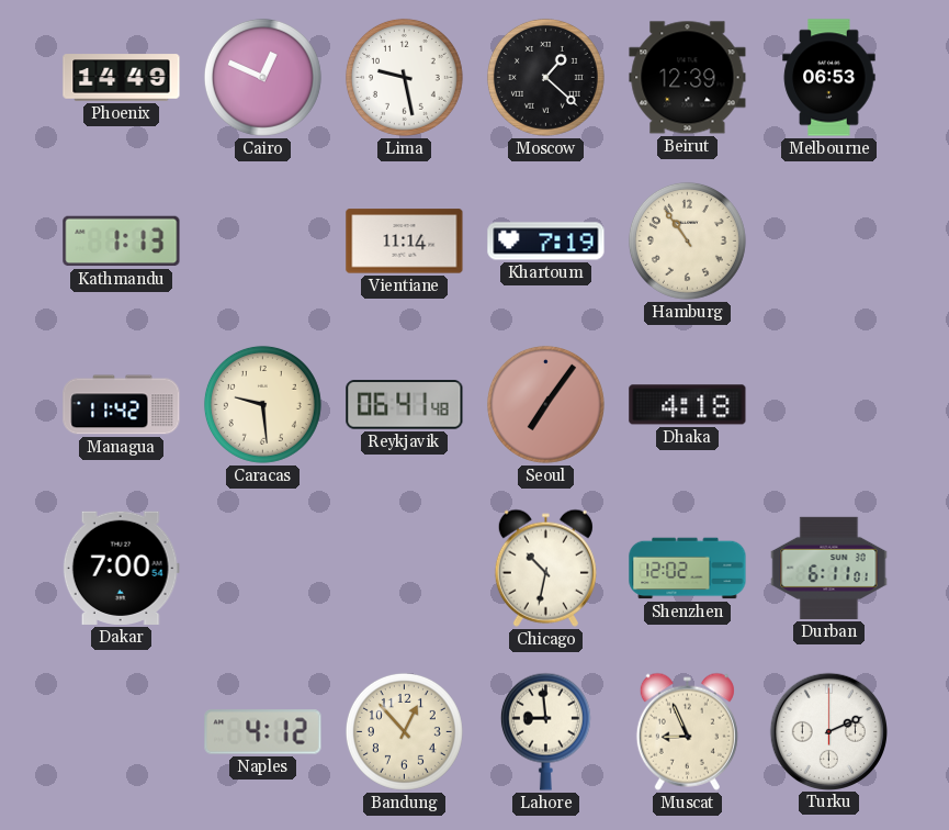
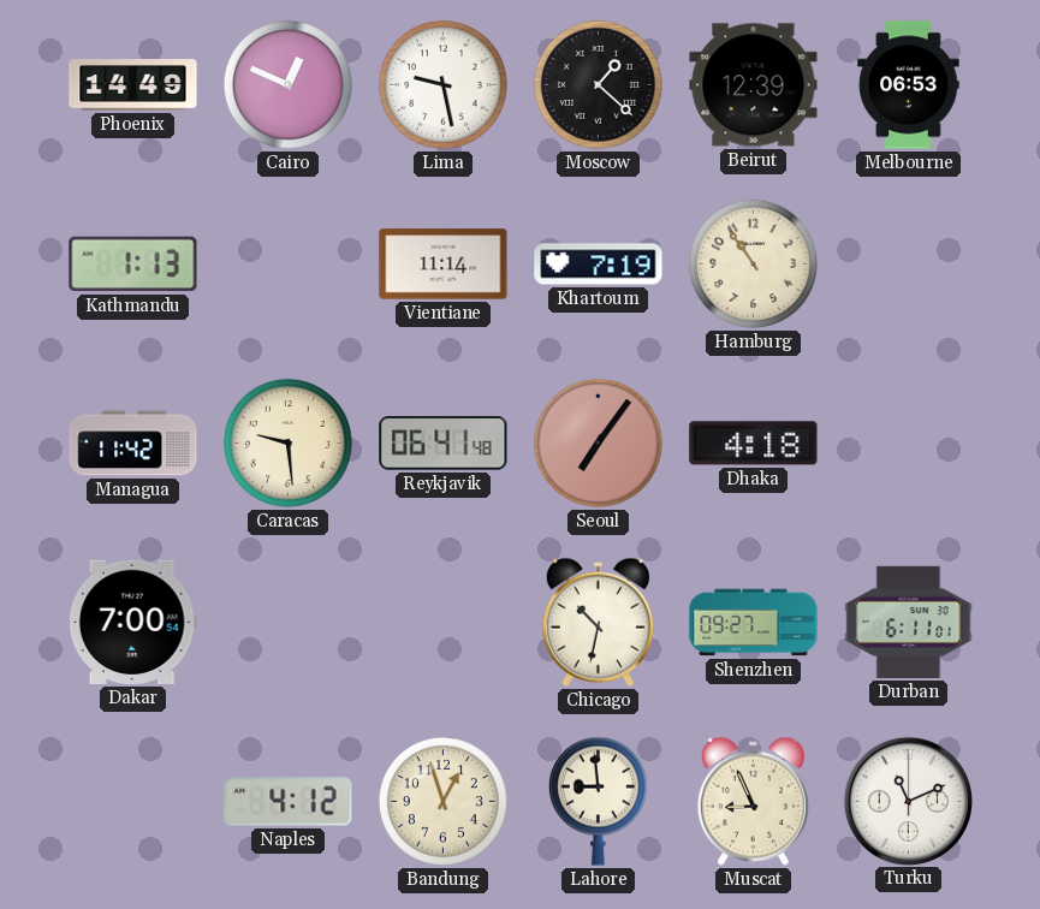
Shenzhen: 12:02 -> 09:27 (754, 623)
Bandung: 12:53 -> 12:57 (442, 801)
Turku: 2:11 -> 11:11 (908, 801)
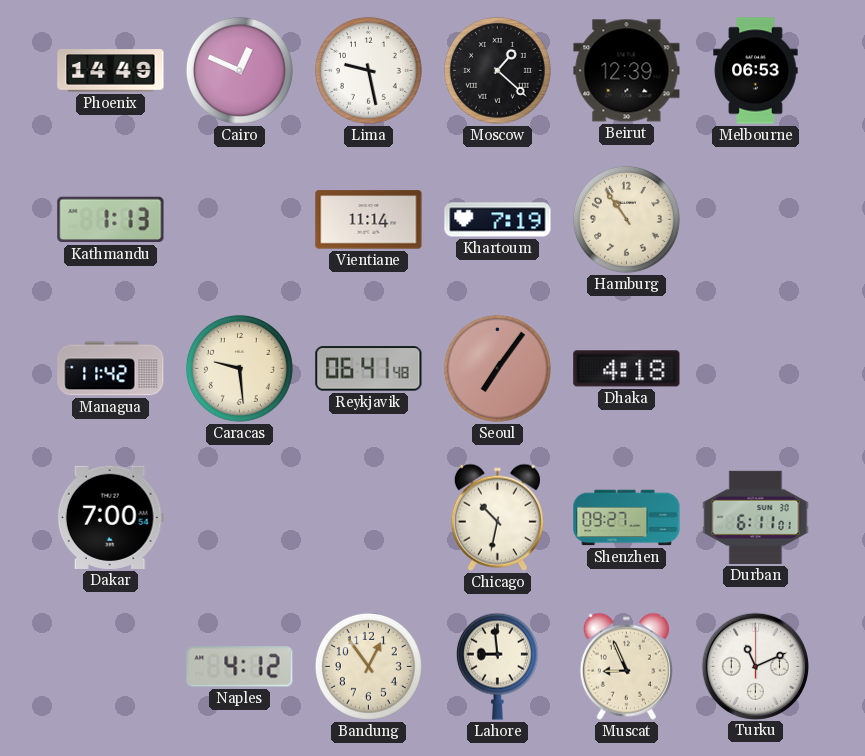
Bandung: 12:57 -> 12:54 (368, 666)
